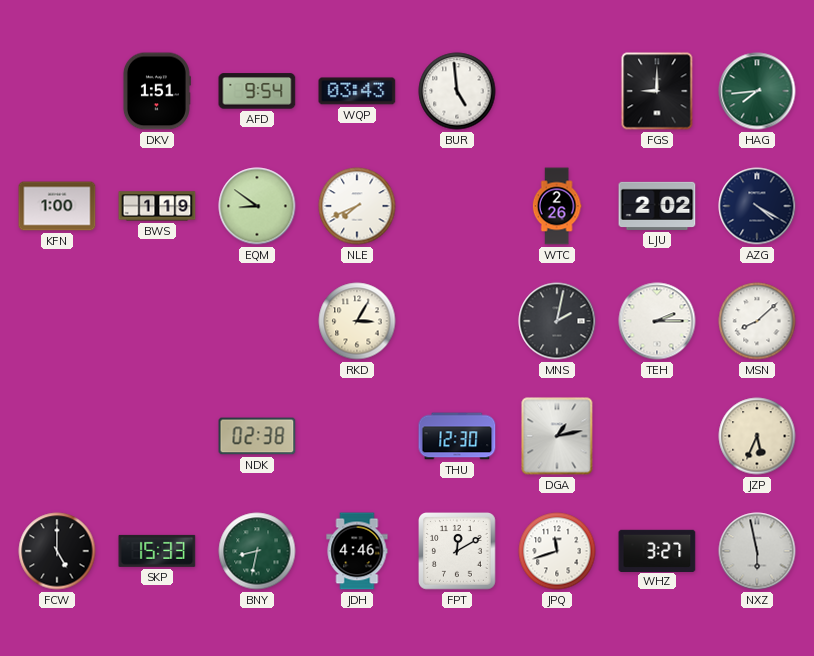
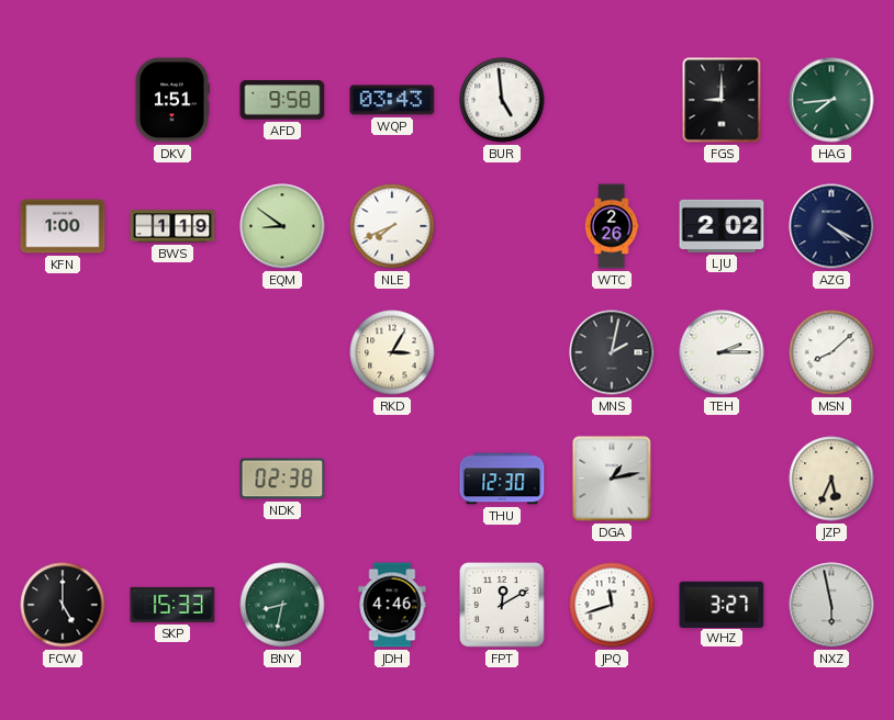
AFD: 9:54 -> 9:58 (282, 100)
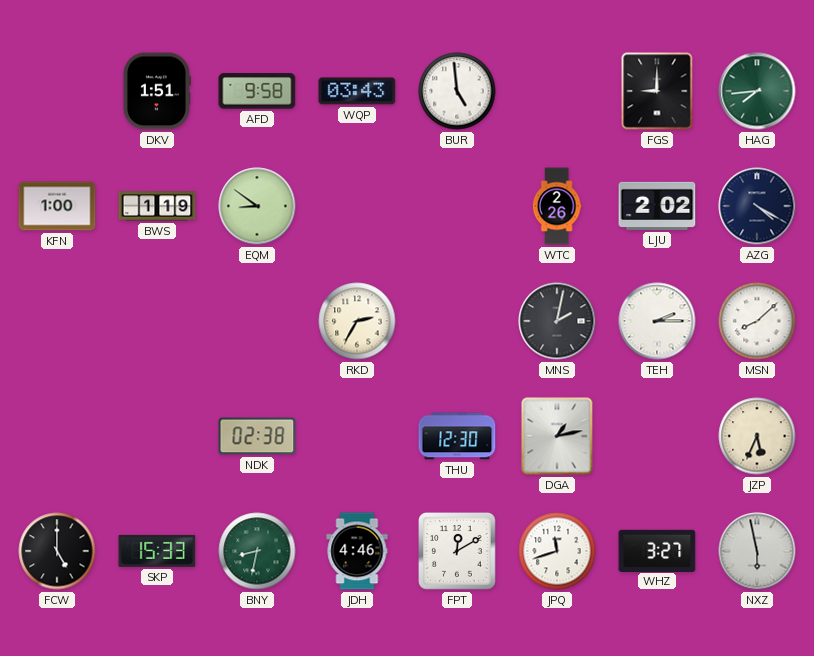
NLE: 7:41 -> none (392, 226)
RKD: 3:05 -> 2:35 (357, 321)
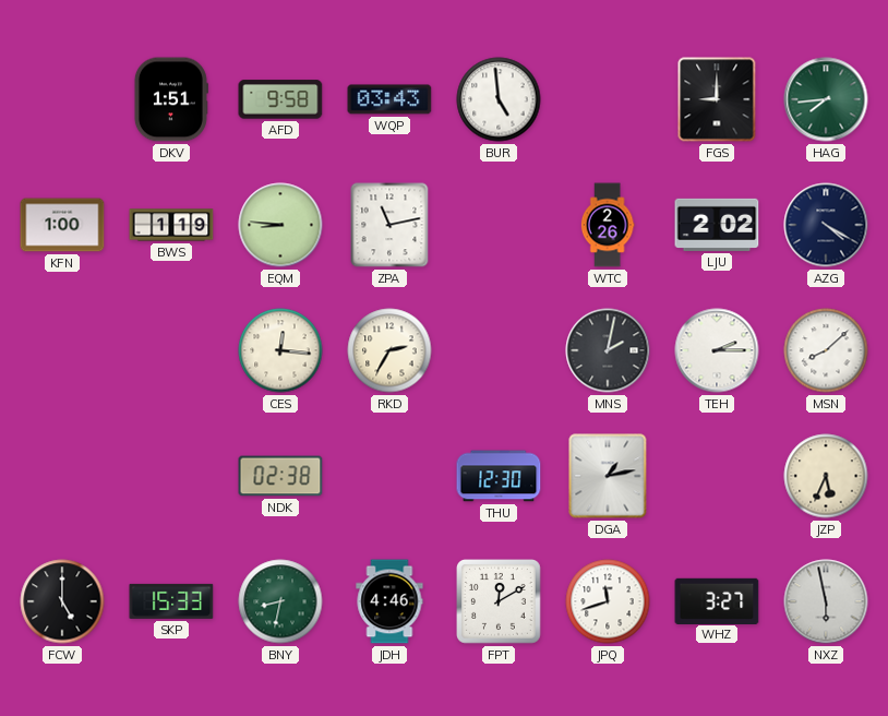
EQM: 8:51 -> 8:46 (280, 225)
ZPA: none -> 11:13 (389, 225)
CES: none -> 12:16 (280, 350)
